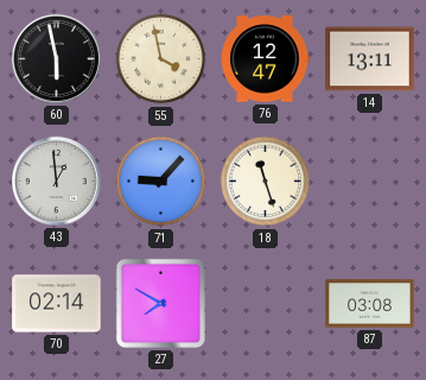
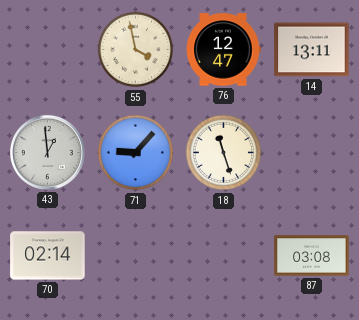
60: 5:58 -> none (56, 58)
27: 7:50 -> none (160, 303)
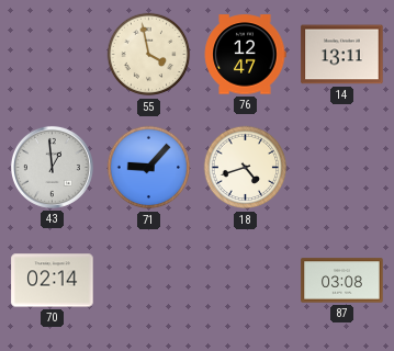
18: 11:27 -> 4:42 (246, 168)
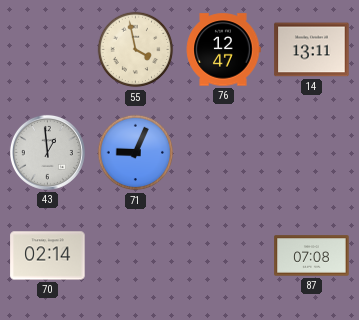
71: 9:07 -> 9:04 (136, 153)
18: 4:42 -> none (246, 168)
87: 03:08 -> 07:08 (312, 256)
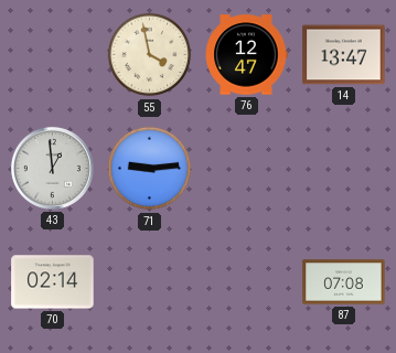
14: 13:11 -> 13:47 (344, 55)
71: 9:04 -> 9:14 (150, 169)
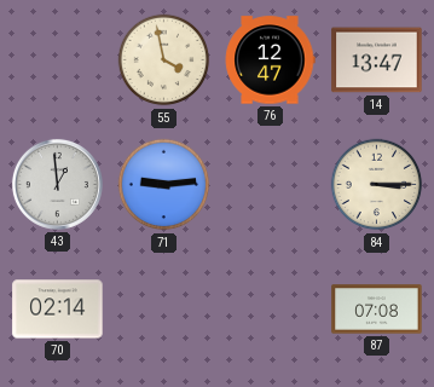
84: none -> 3:15 (377, 185)
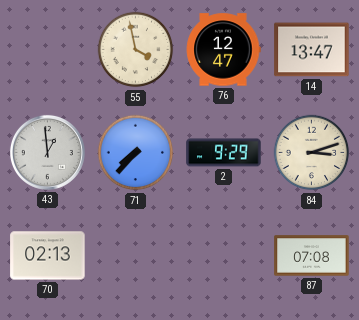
71: 9:14 -> 7:37 (136, 153)
2: none -> 9:29 (224, 153)
84: 3:15 -> 3:12 (312, 153)
70: 02:14 -> 02:13 (48, 256)
